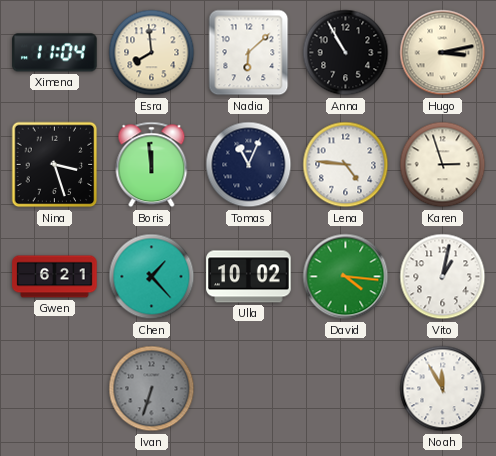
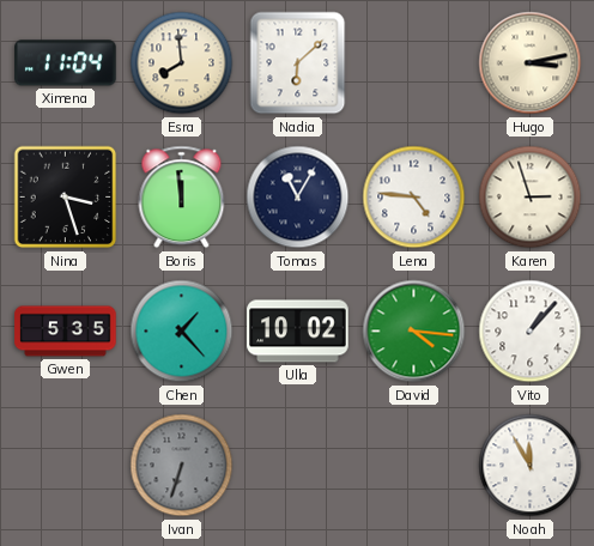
Anna: 10:55 -> none (346, 53)
Tomas: 11:04 -> 11:05 (298, 198)
Gwen: 6:21 -> 5:35 (66, 332)
Vito: 1:02 -> 1:07 (531, 332)
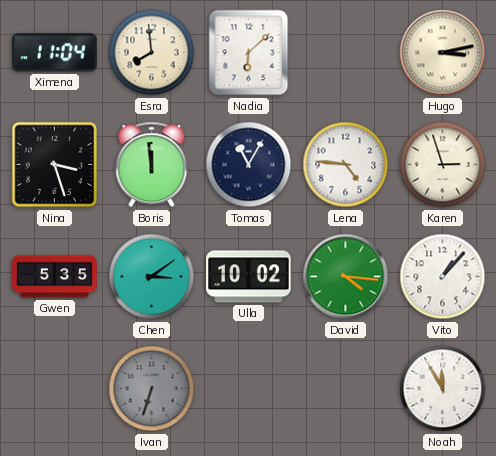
Chen: 1:23 -> 3:09 (152, 277)
